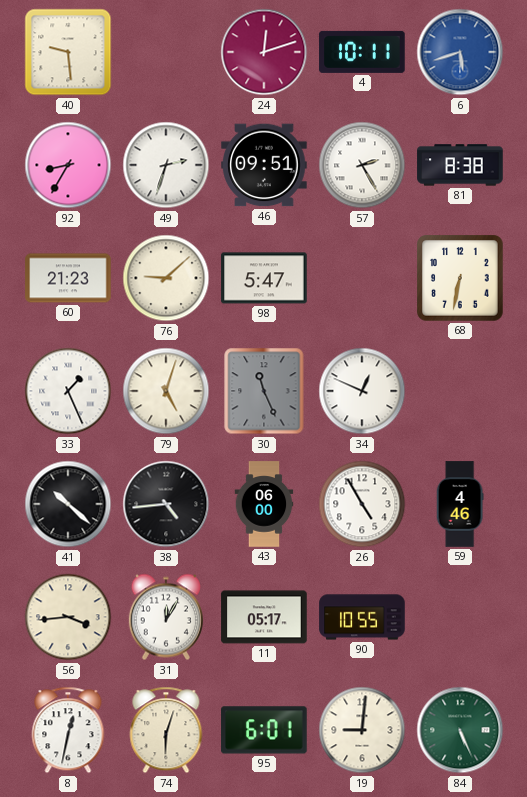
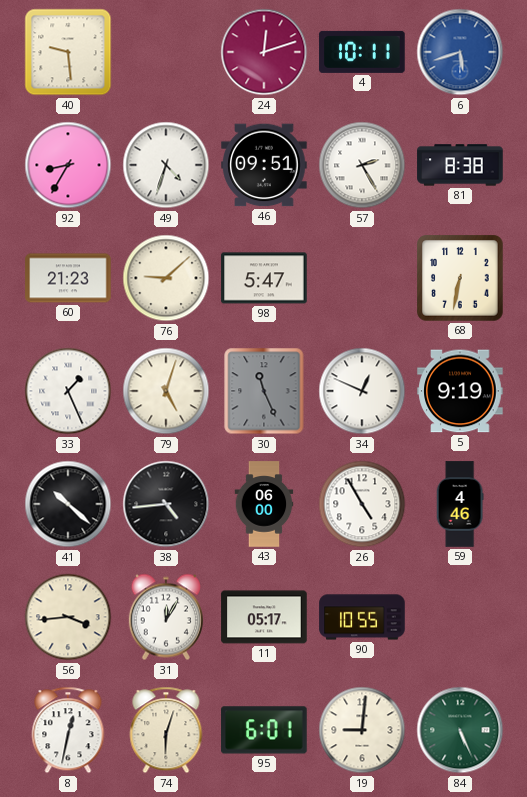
49: 2:33 -> 4:33 (166, 165)
5: none -> 9:19 (460, 391)
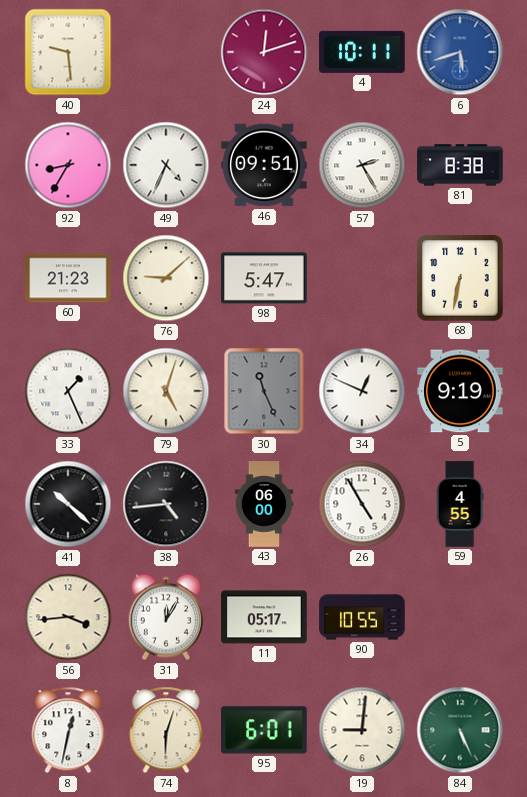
49: 4:33 -> 4:34 (166, 165)
59: 4:46 -> 4:55 (460, 504)
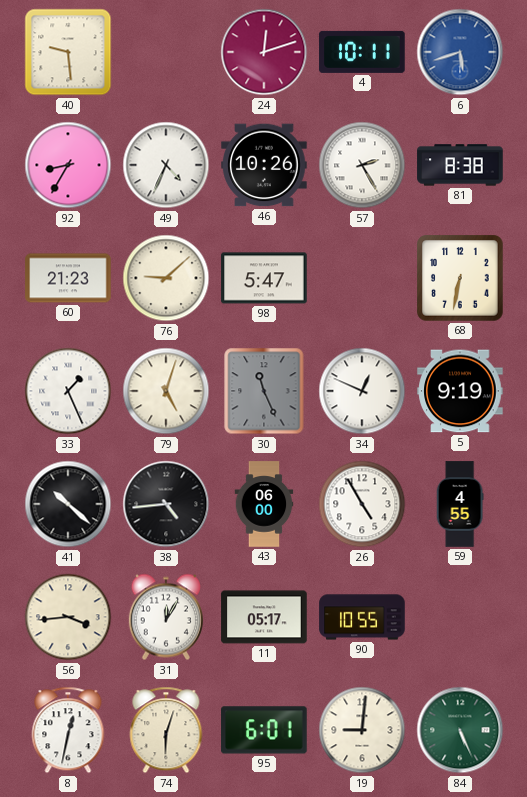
46: 09:51 -> 10:26 (264, 165)
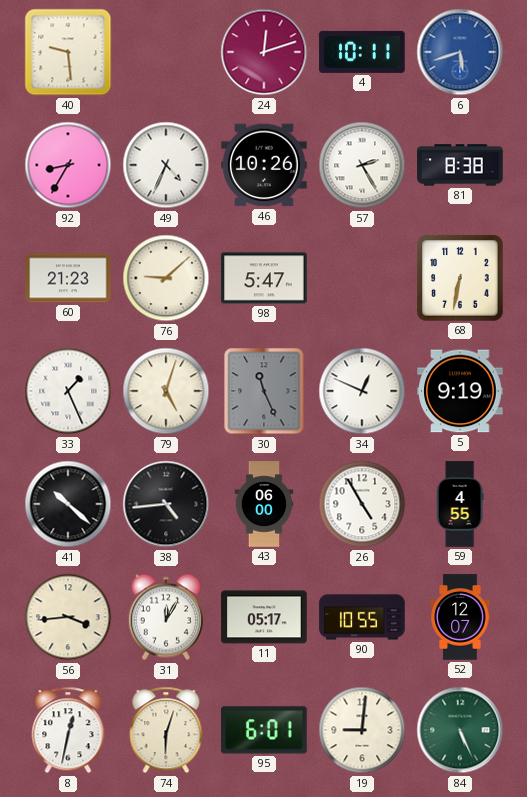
52: none -> 12:07 (460, 617)
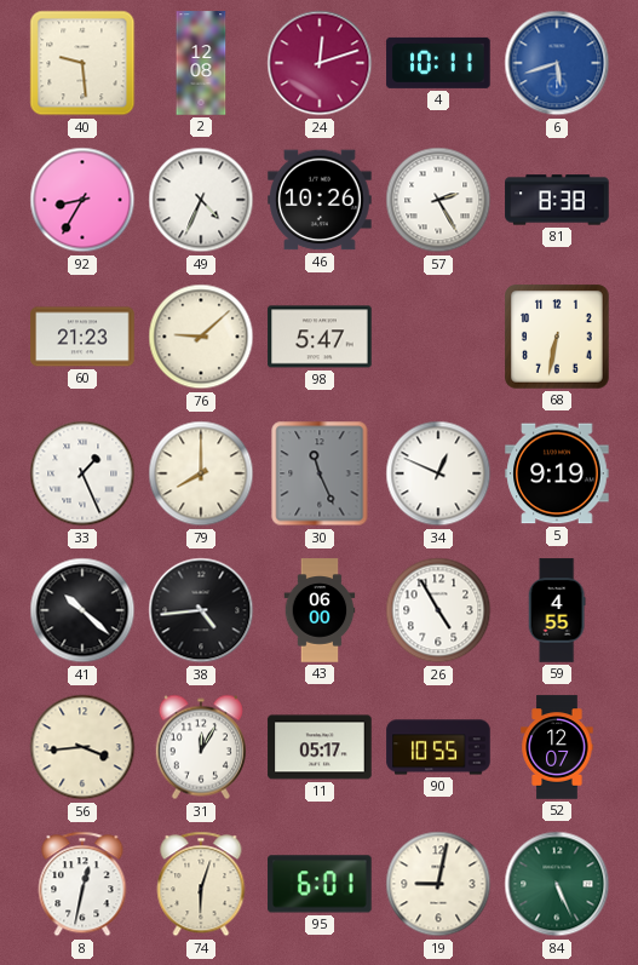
2: none -> 12:08 (201, 63)
79: 5:03 -> 8:00 (201, 473)
19: 9:01 -> 9:02 (438, 884)
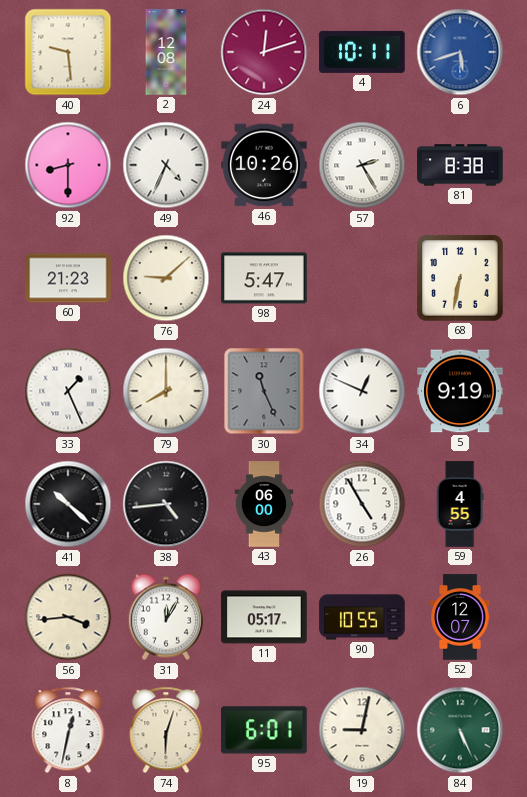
92: 8:35 -> 8:30 (68, 165)
